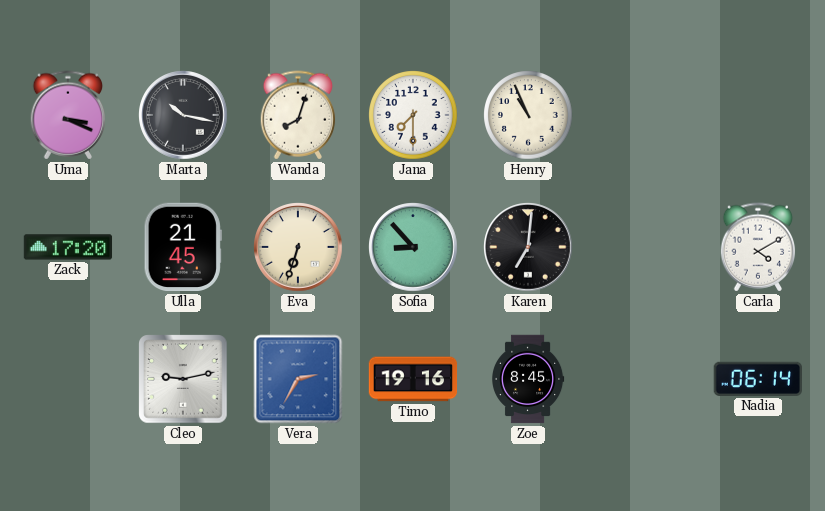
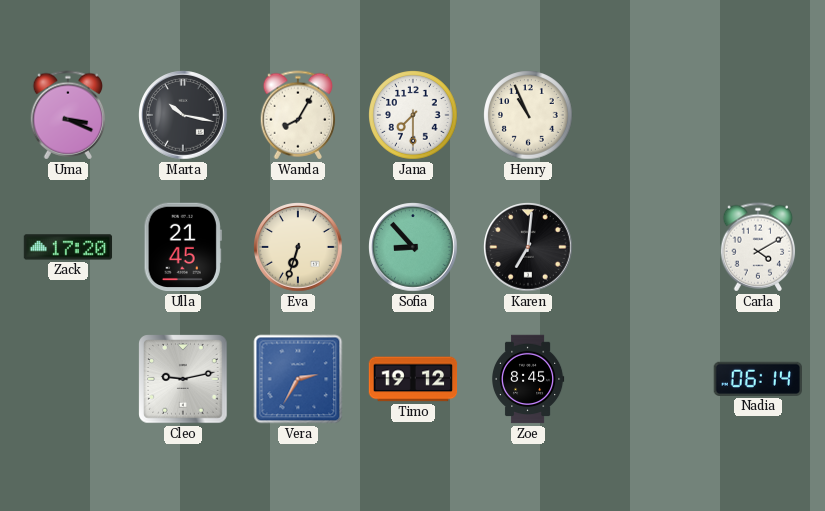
Wanda: 8:03 -> 8:05 (298, 115)
Timo: 19:16 -> 19:12 (413, 379)
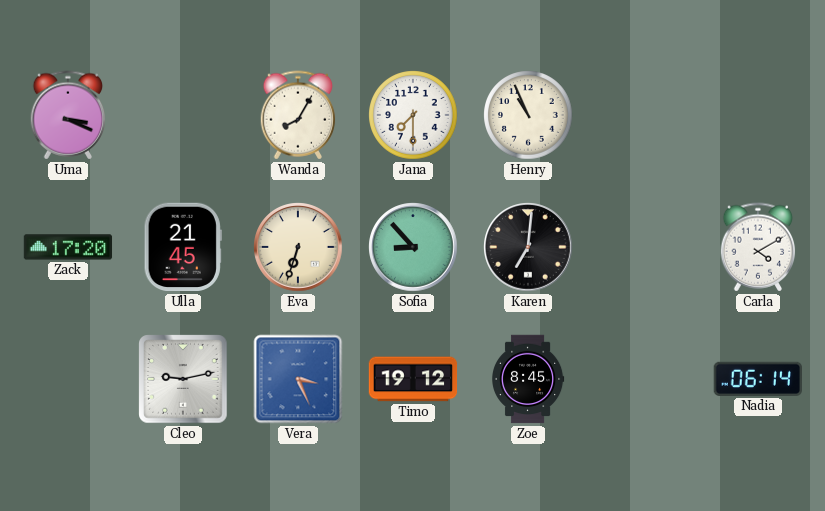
Marta: 10:17 -> none (183, 115)
Vera: 2:35 -> 3:26 (298, 379)
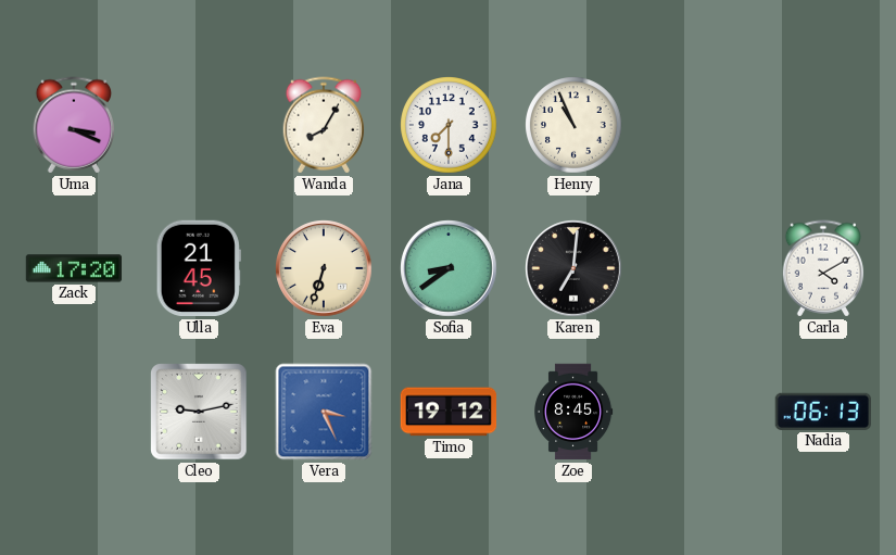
Sofia: 8:53 -> 8:39 (449, 268)
Nadia: 06:14 -> 06:13 (822, 412)
